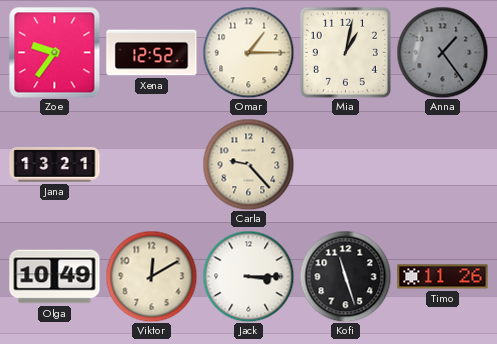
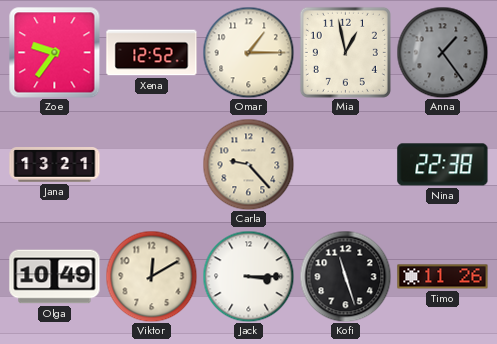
Mia: 1:02 -> 12:58 (345, 52)
Nina: none -> 22:38 (443, 165)
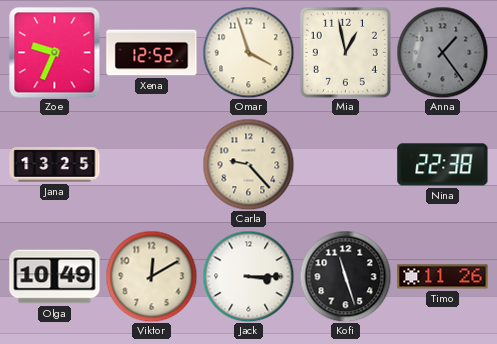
Zoe: 9:36 -> 9:34 (54, 52)
Omar: 1:15 -> 3:57 (248, 52)
Jana: 13:21 -> 13:25 (55, 165)
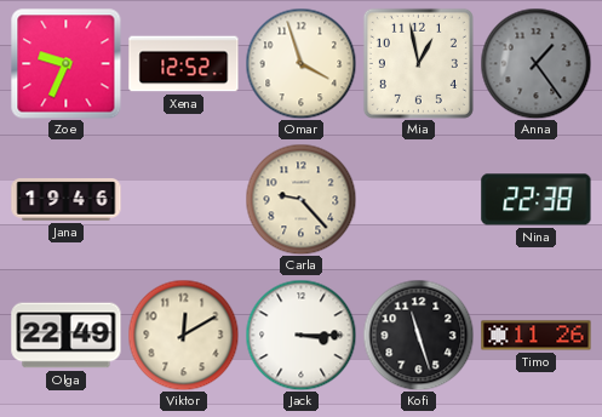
Jana: 13:25 -> 19:46 (67, 200)
Olga: 10:49 -> 22:49 (67, 336)
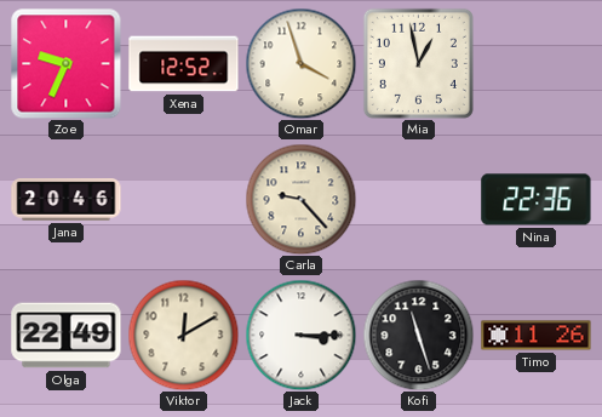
Anna: 1:24 -> none (535, 63)
Jana: 19:46 -> 20:46 (67, 200)
Nina: 22:38 -> 22:36 (537, 200)
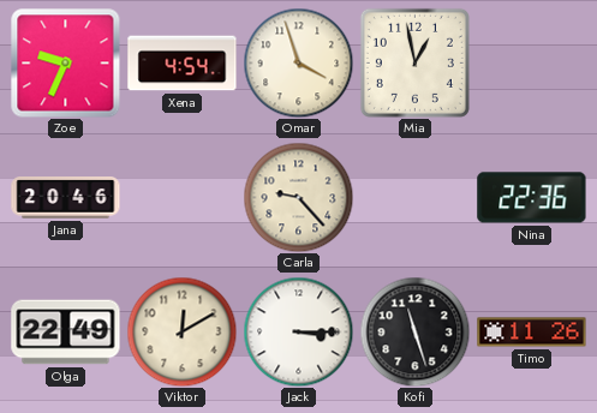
Xena: 12:52 -> 4:54 (183, 64)
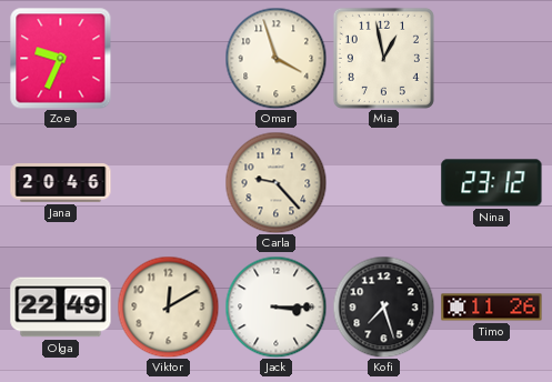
Xena: 4:54 -> none (183, 64)
Nina: 22:36 -> 23:12 (492, 183)
Kofi: 11:27 -> 7:27 (383, 306)
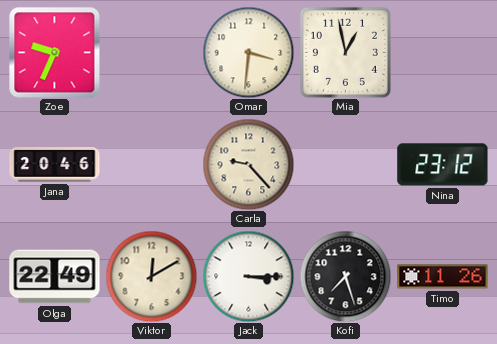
Omar: 3:57 -> 3:31 (248, 52)
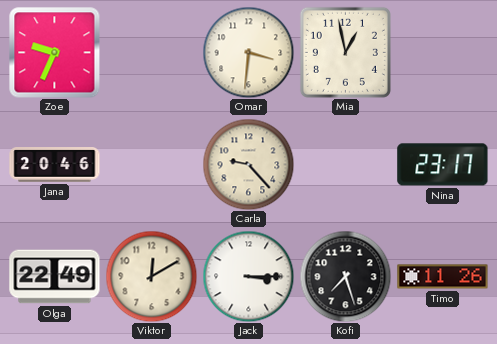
Nina: 23:12 -> 23:17 (443, 165)
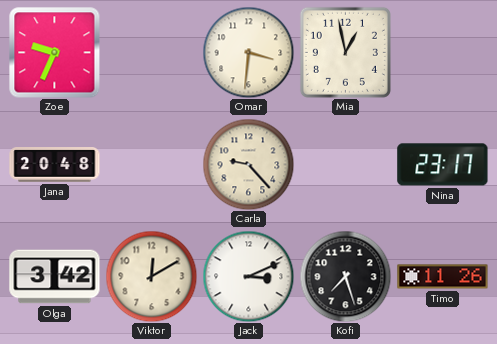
Jana: 20:46 -> 20:48 (55, 165)
Olga: 22:49 -> 3:42 (55, 277)
Jack: 3:15 -> 3:11 (248, 276)
